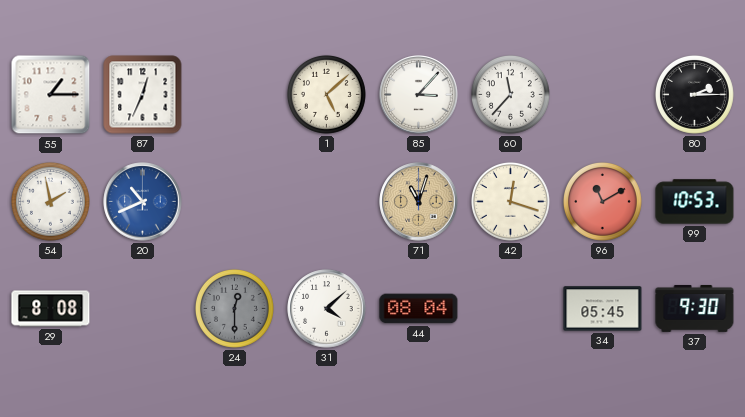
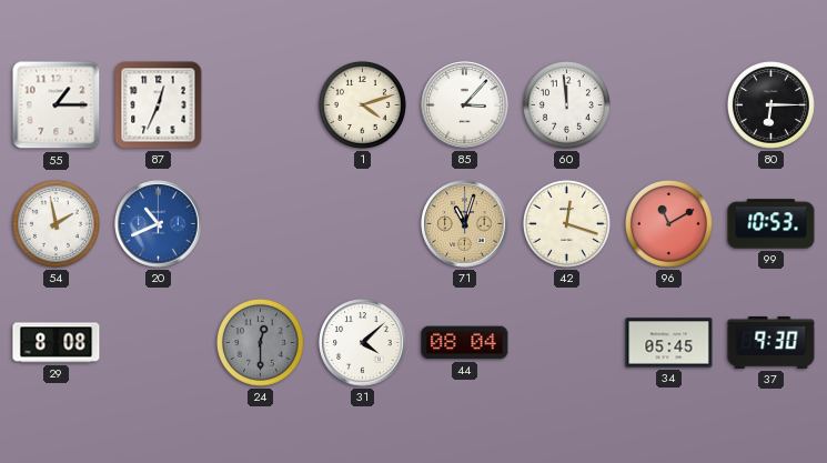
1: 5:08 -> 4:12 (362, 104)
60: 11:37 -> 11:59 (566, 104)
80: 2:15 -> 6:15 (770, 104)
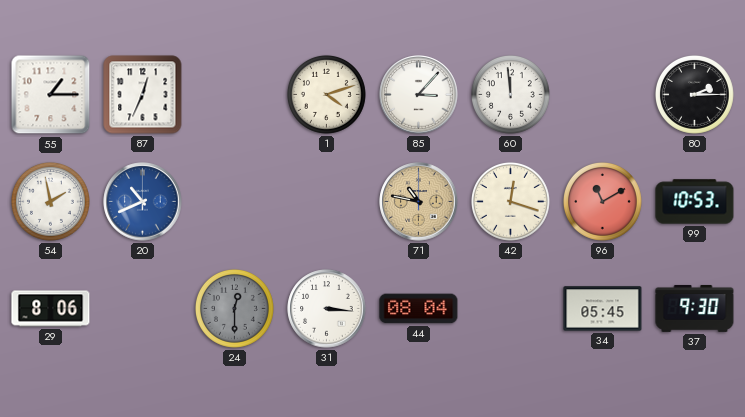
80: 6:15 -> 2:15 (694, 94)
71: 11:03 -> 10:47 (419, 202)
29: 8:08 -> 8:06 (51, 309)
31: 4:08 -> 3:16 (327, 309)
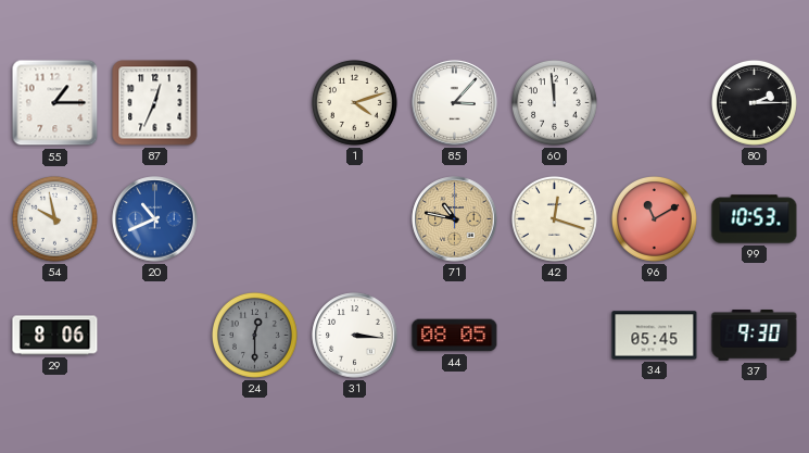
54: 1:58 -> 9:58 (54, 218)
44: 08:04 -> 08:05 (455, 336)
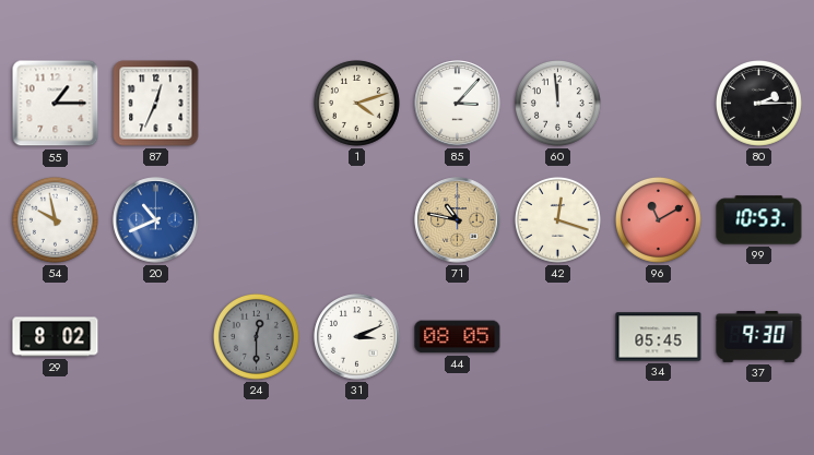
29: 8:06 -> 8:02 (56, 337)
31: 3:16 -> 3:11 (357, 337)
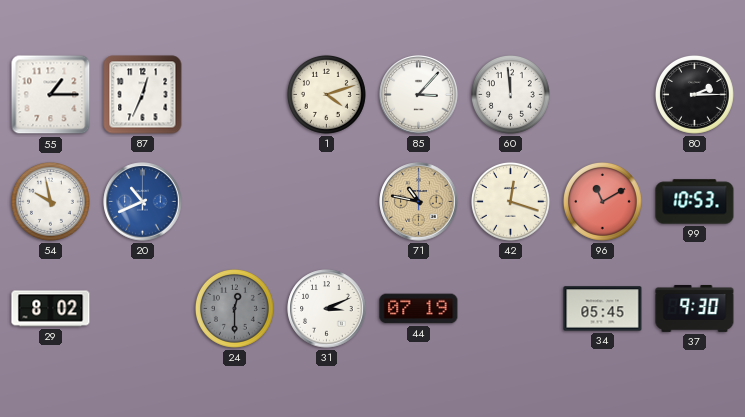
44: 08:05 -> 07:19 (419, 309)
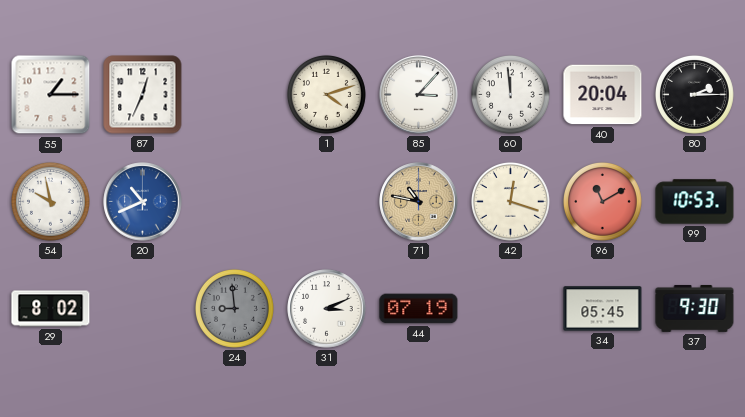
40: none -> 20:04 (603, 95)
24: 12:30 -> 8:59 (234, 308)
